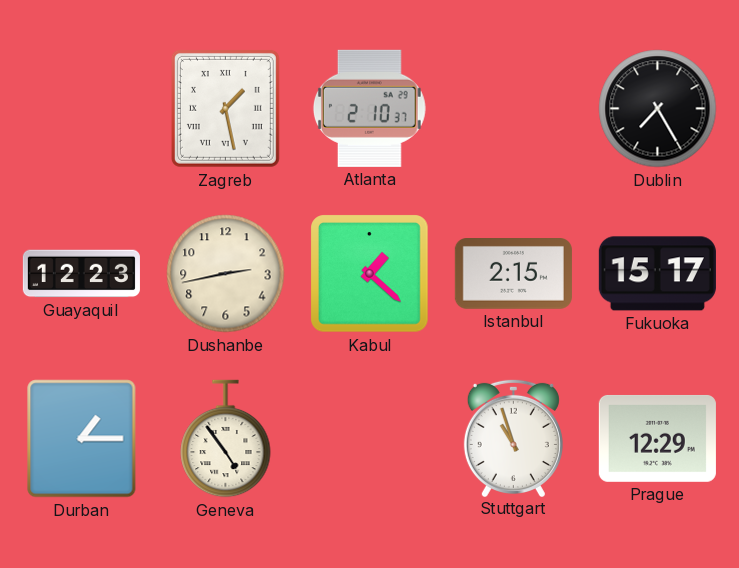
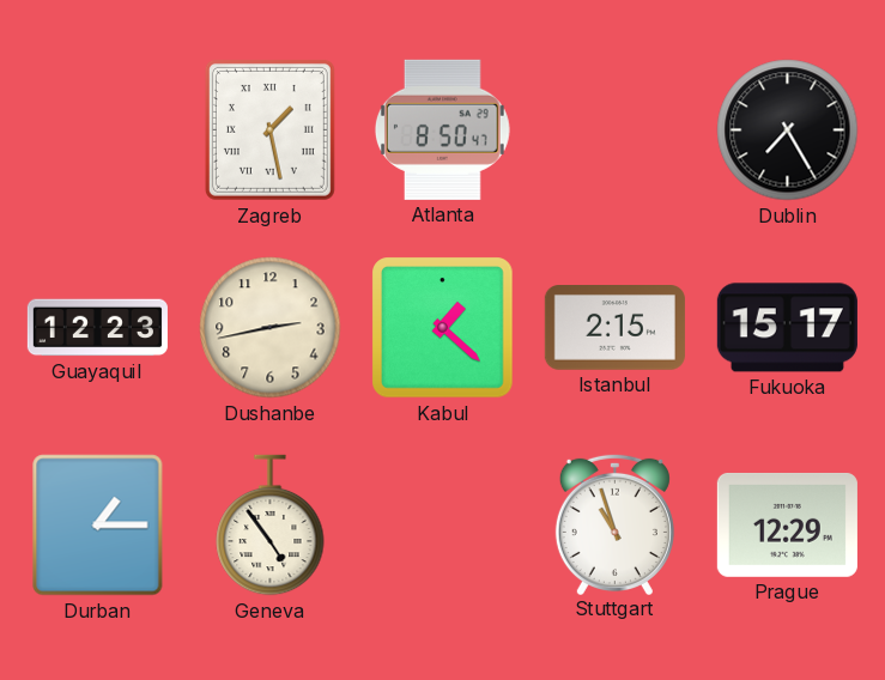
Atlanta: 2:10 -> 8:50 (442, 129)
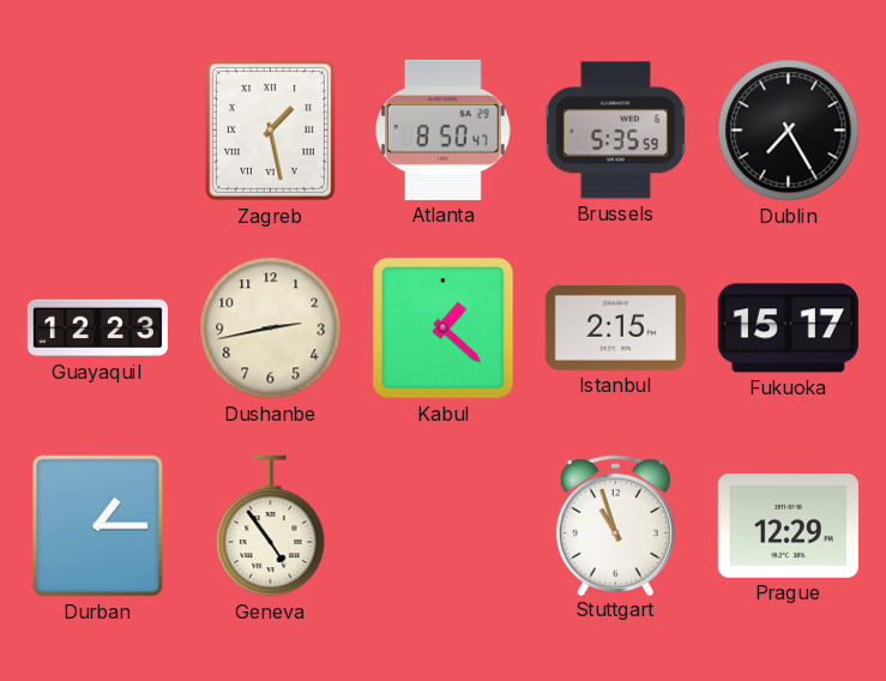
Brussels: none -> 5:35 (615, 131)
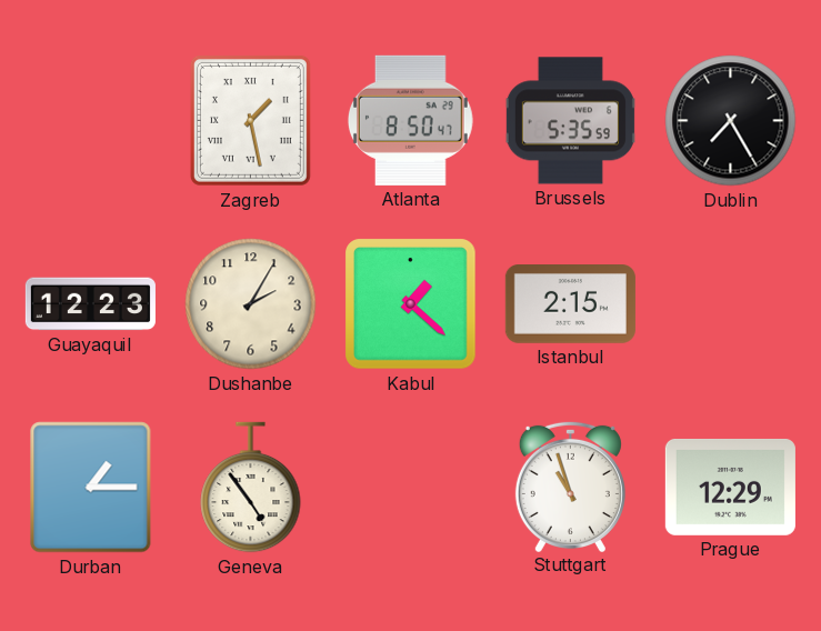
Dushanbe: 2:43 -> 2:05 (251, 304)
Fukuoka: 15:17 -> none (788, 329)
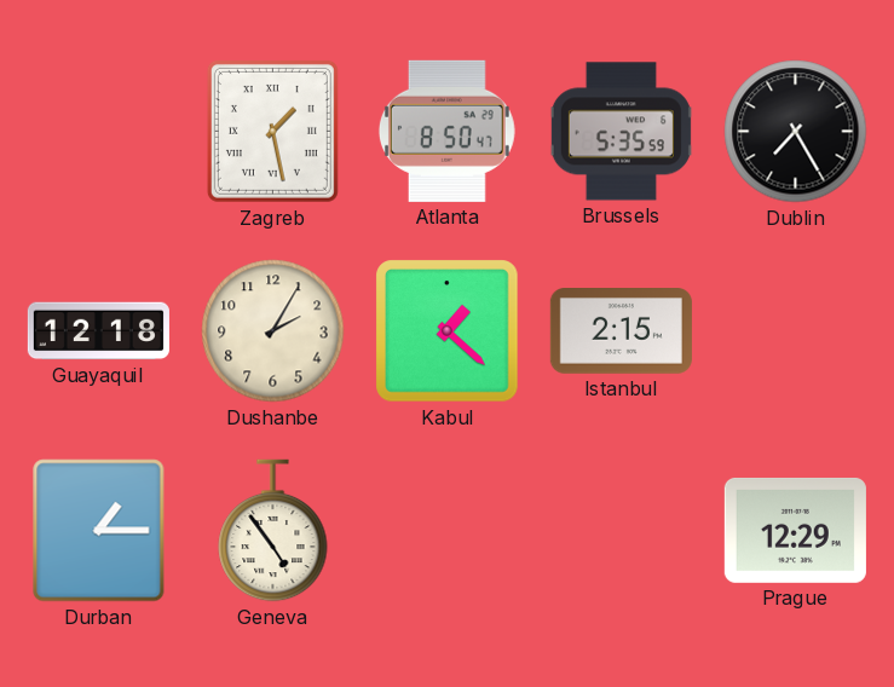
Guayaquil: 12:23 -> 12:18 (98, 331)
Stuttgart: 10:57 -> none (570, 485)
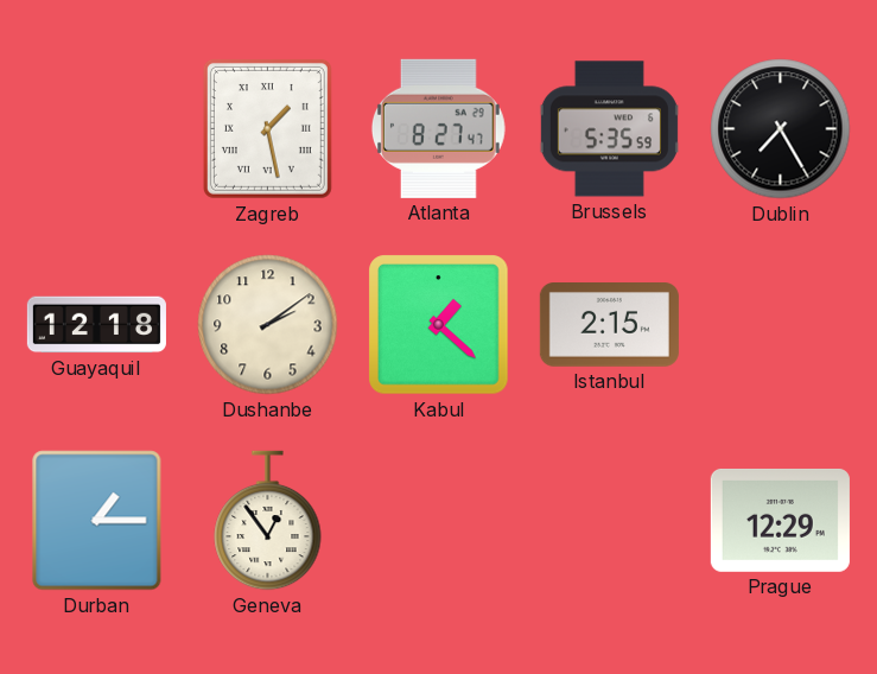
Atlanta: 8:50 -> 8:27 (438, 128)
Dushanbe: 2:05 -> 2:09 (268, 325)
Geneva: 4:54 -> 12:54 (268, 521)
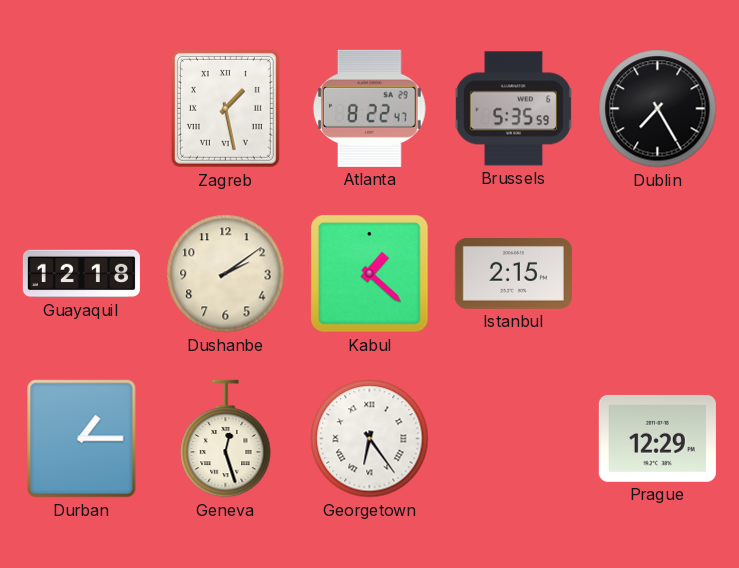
Atlanta: 8:27 -> 8:22 (369, 108)
Geneva: 12:54 -> 12:27 (226, 439)
Georgetown: none -> 6:24 (370, 439)
